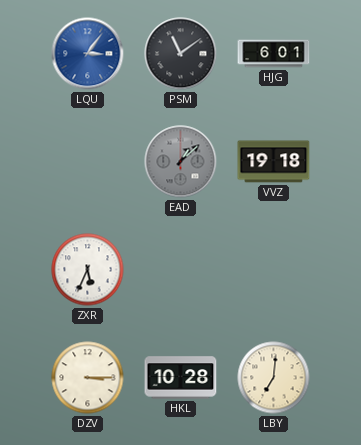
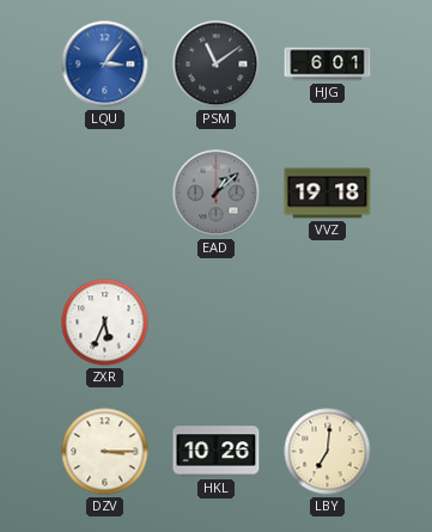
HKL: 10:28 -> 10:26 (217, 452)
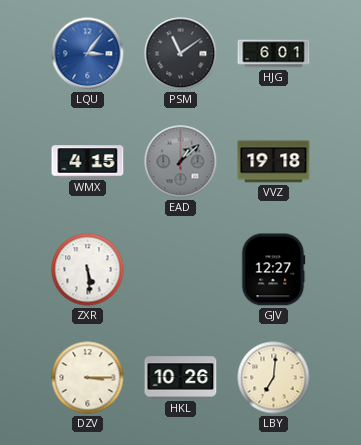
WMX: none -> 4:15 (88, 162)
ZXR: 5:34 -> 5:29 (88, 270)
GJV: none -> 12:27 (273, 270)
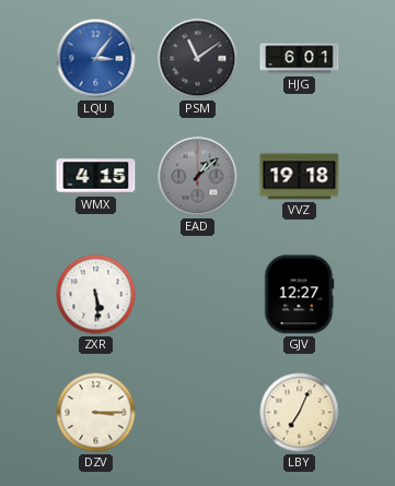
HKL: 10:26 -> none (181, 378)
LBY: 7:01 -> 7:04 (300, 413)
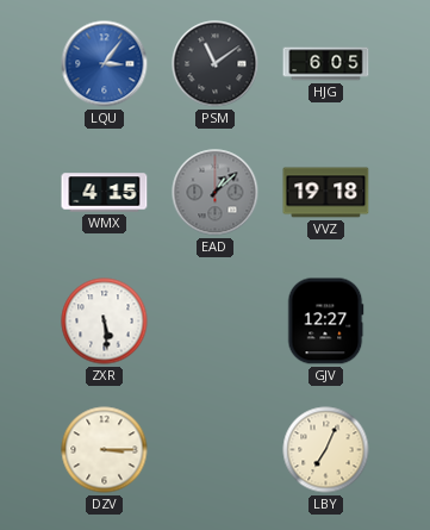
HJG: 6:01 -> 6:05 (326, 64)
